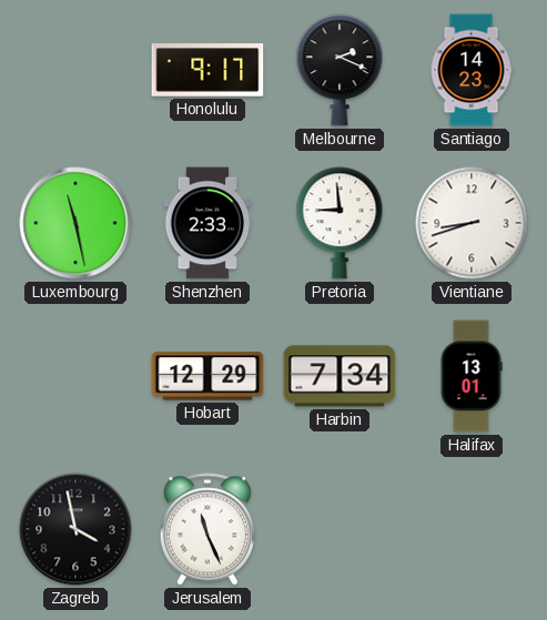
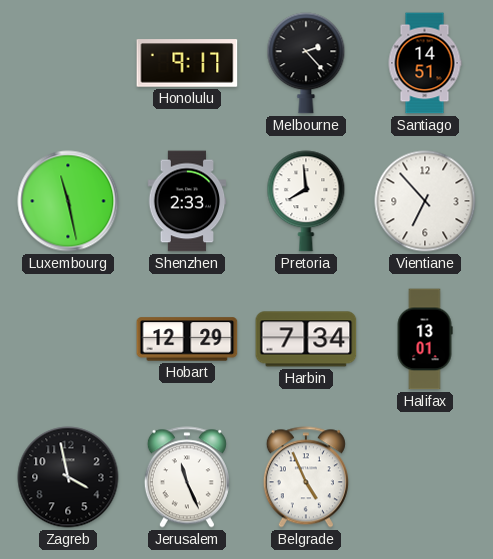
Melbourne: 2:19 -> 2:23 (306, 63)
Santiago: 14:23 -> 14:51 (425, 63)
Pretoria: 8:59 -> 7:59 (306, 201)
Vientiane: 8:42 -> 6:53 (425, 201)
Belgrade: none -> 4:56 (306, 477)
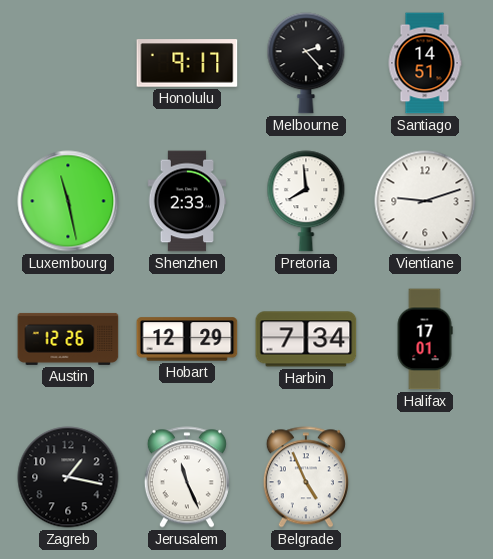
Vientiane: 6:53 -> 9:12 (425, 201)
Austin: none -> 12:26 (68, 339)
Halifax: 13:01 -> 17:01 (425, 339)
Zagreb: 3:58 -> 1:17 (68, 477)
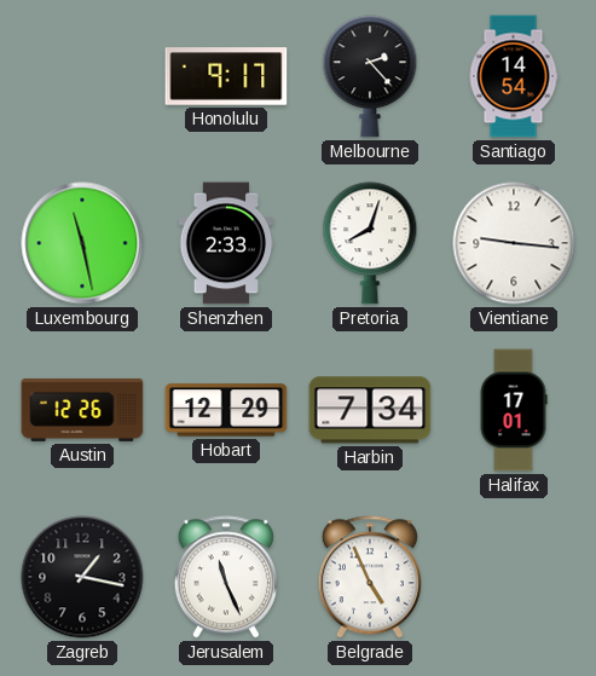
Santiago: 14:51 -> 14:54 (514, 76)
Pretoria: 7:59 -> 8:03 (370, 243)
Vientiane: 9:12 -> 9:16 (514, 243)
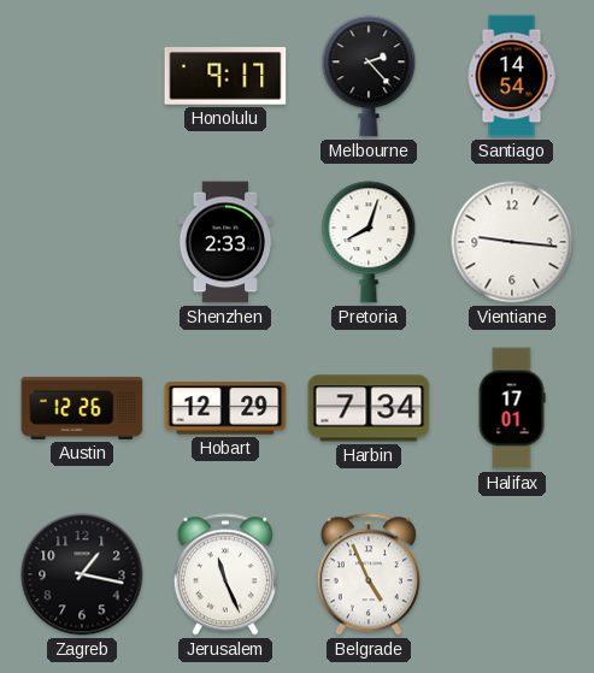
Luxembourg: 11:28 -> none (82, 243)
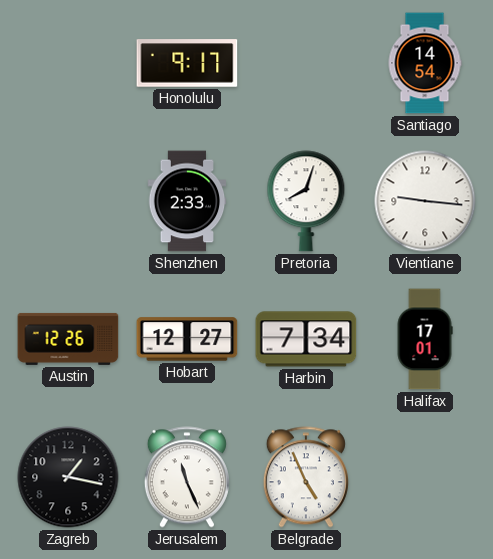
Melbourne: 2:23 -> none (369, 76)
Hobart: 12:29 -> 12:27 (187, 339)
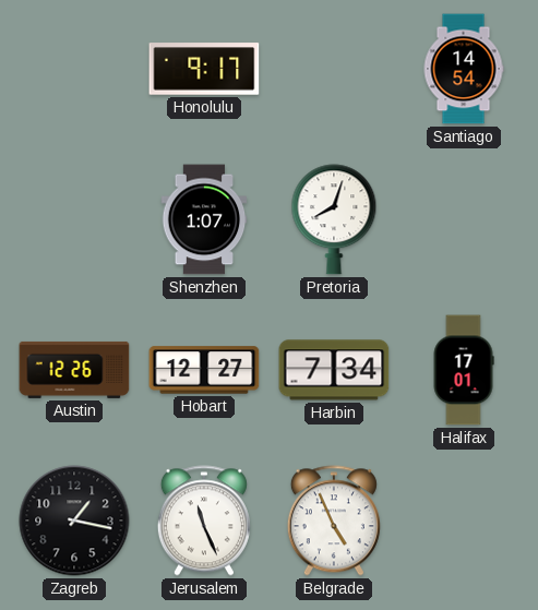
Shenzhen: 2:33 -> 1:07 (204, 219)
Vientiane: 9:16 -> none (425, 201)
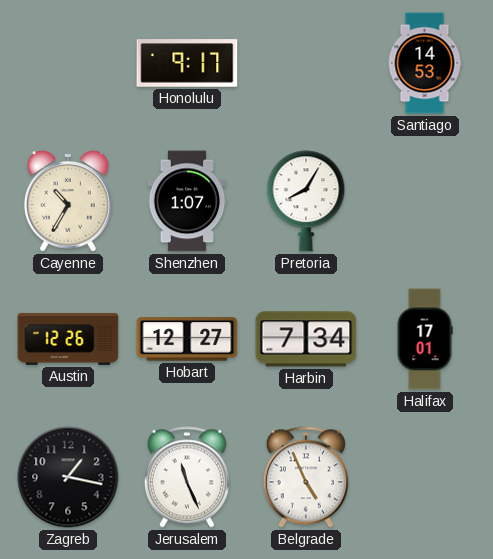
Santiago: 14:54 -> 14:53 (425, 63)
Cayenne: none -> 10:35 (68, 202)
Pretoria: 8:03 -> 8:05 (306, 201)
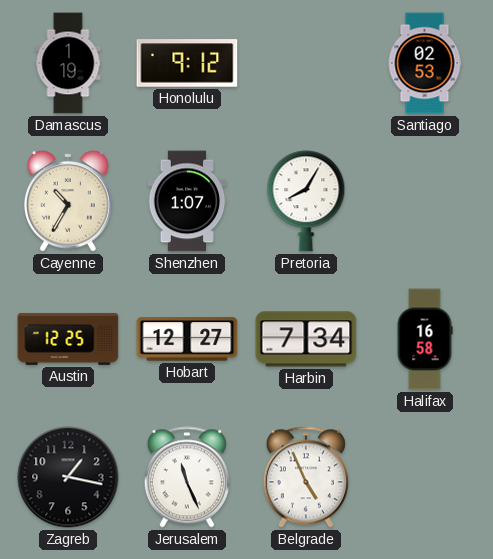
Damascus: none -> 1:19 (68, 63)
Honolulu: 9:17 -> 9:12 (187, 63)
Santiago: 14:53 -> 02:53 (425, 63)
Austin: 12:26 -> 12:25 (68, 339)
Halifax: 17:01 -> 16:58 (425, 339)
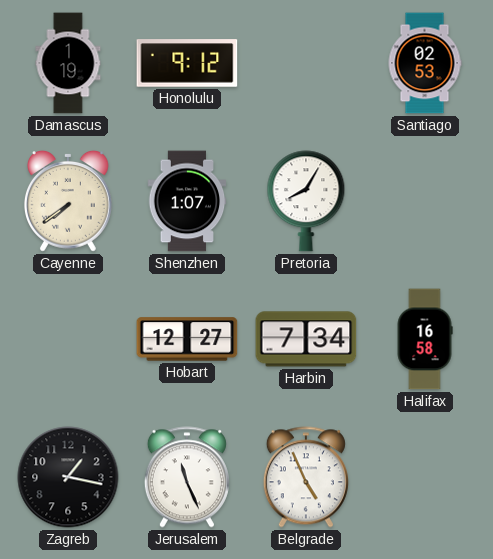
Cayenne: 10:35 -> 7:39 (68, 202)
Austin: 12:25 -> none (68, 339)
